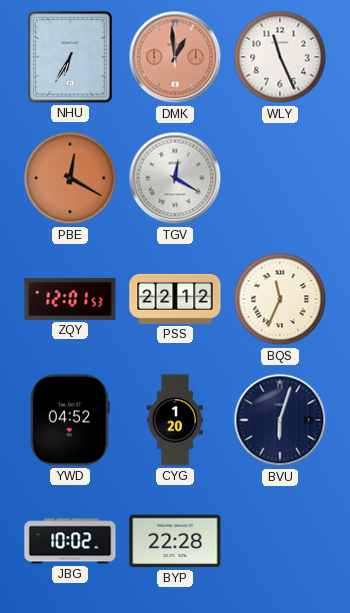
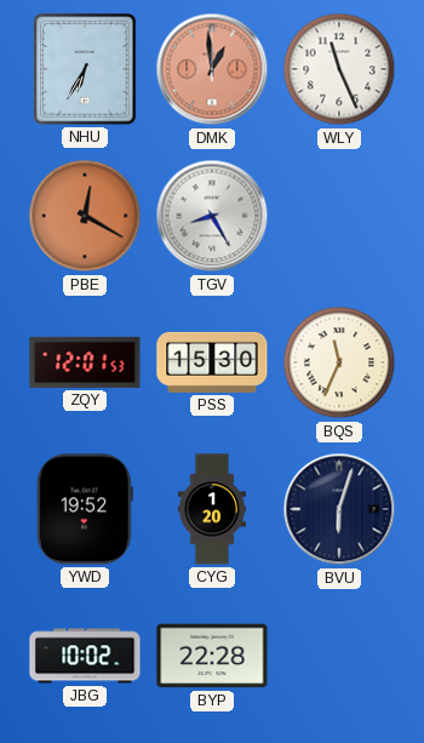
TGV: 12:20 -> 8:25 (212, 216)
PSS: 22:12 -> 15:30 (212, 362)
YWD: 04:52 -> 19:52 (85, 509)
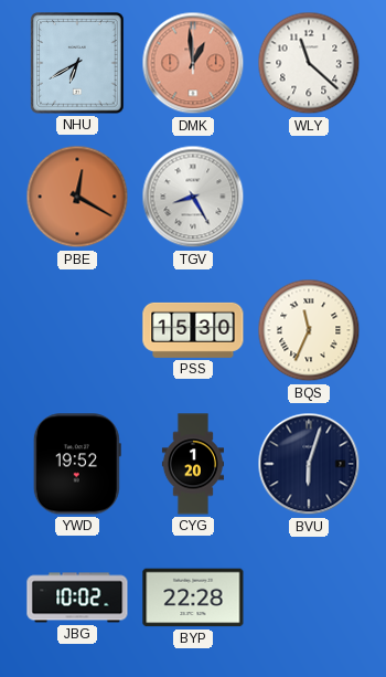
NHU: 6:35 -> 6:40 (77, 63)
WLY: 11:26 -> 11:22 (309, 63)
ZQY: 12:01 -> none (85, 362)
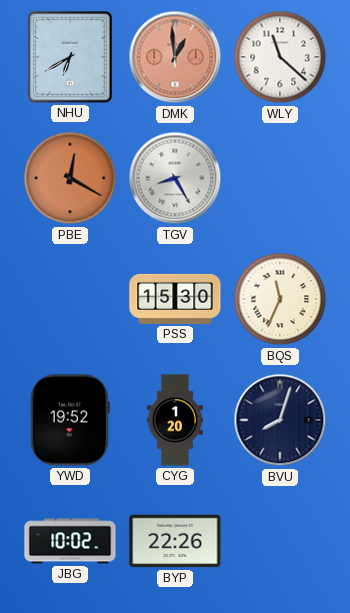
BVU: 6:03 -> 8:03 (280, 420)
BYP: 22:28 -> 22:26 (175, 541)
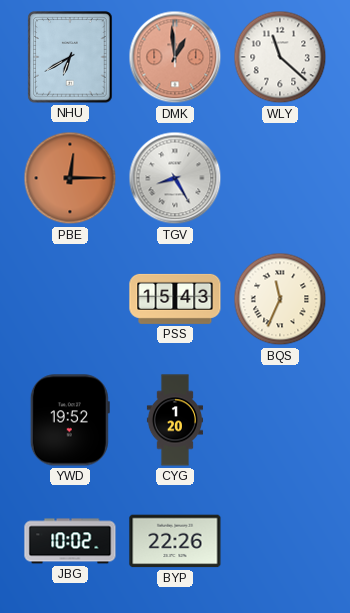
PBE: 12:20 -> 12:15 (70, 178)
PSS: 15:30 -> 15:43 (175, 299)
BVU: 8:03 -> none (280, 420)
